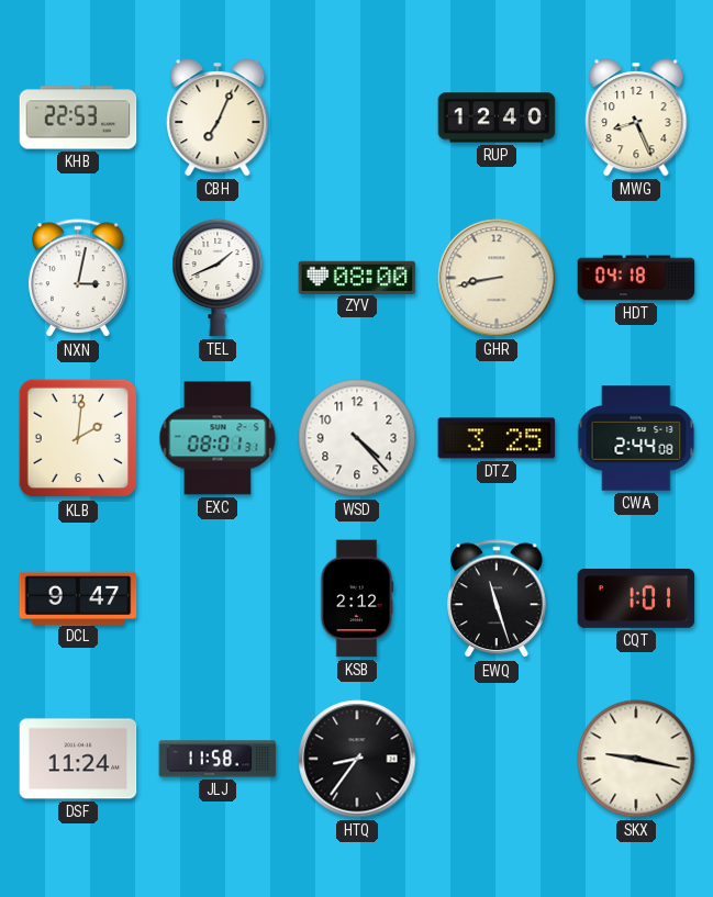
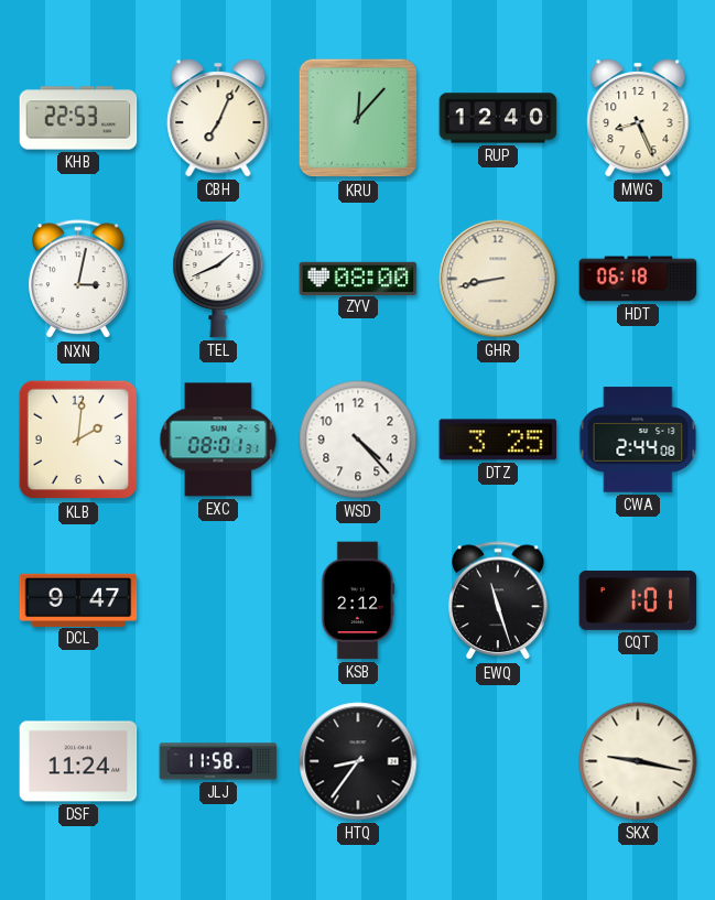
KRU: none -> 12:07 (358, 118)
HDT: 04:18 -> 06:18 (638, 279)
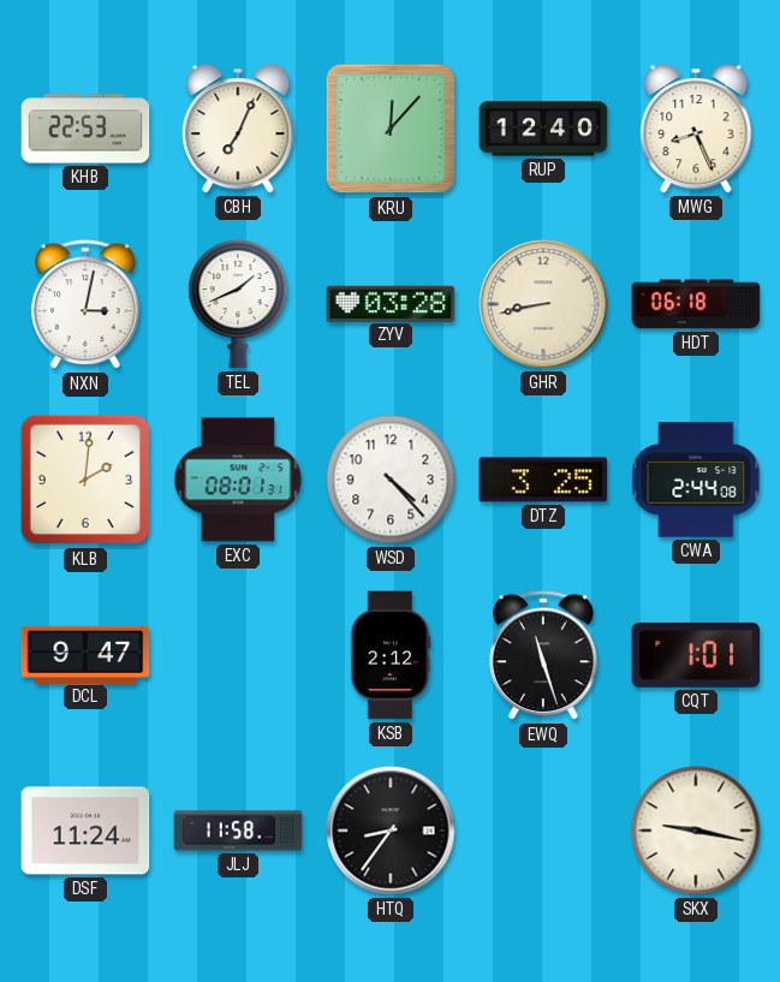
ZYV: 08:00 -> 03:28 (391, 303)
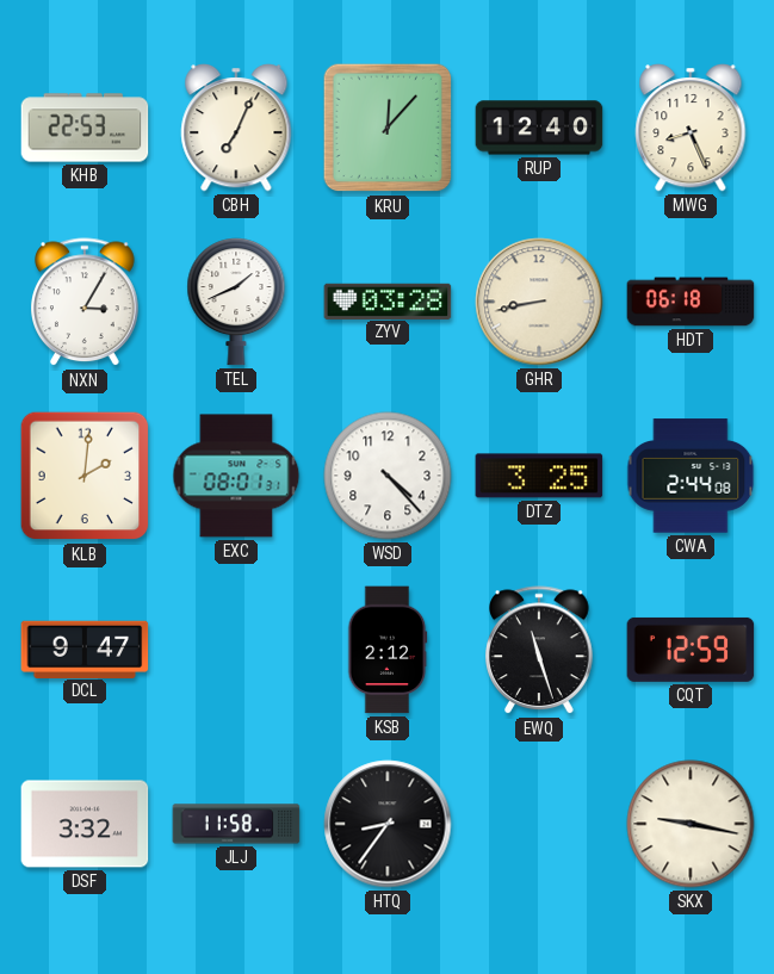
NXN: 3:02 -> 3:05 (86, 303)
CQT: 1:01 -> 12:59 (691, 650)
DSF: 11:24 -> 3:32 (85, 824)
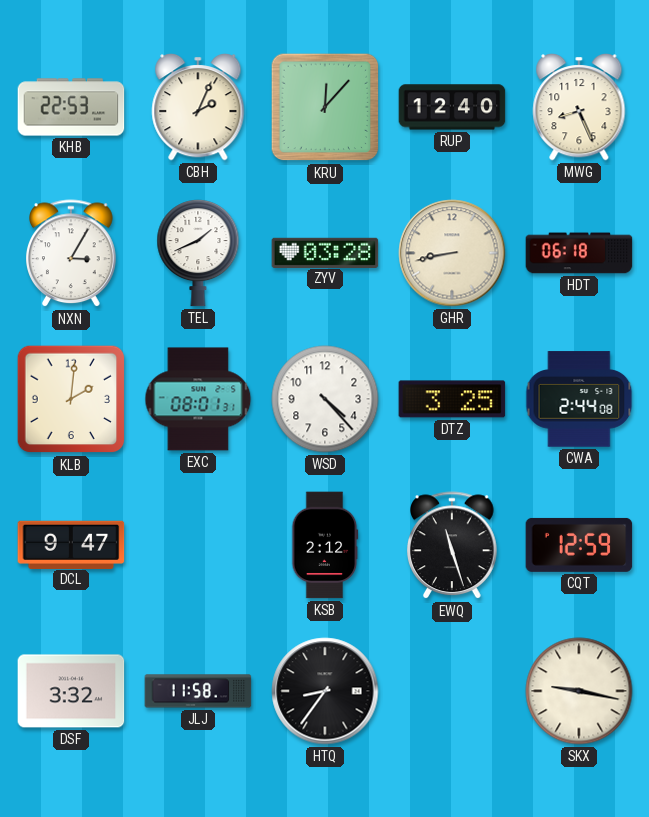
CBH: 7:04 -> 2:04 (198, 108)
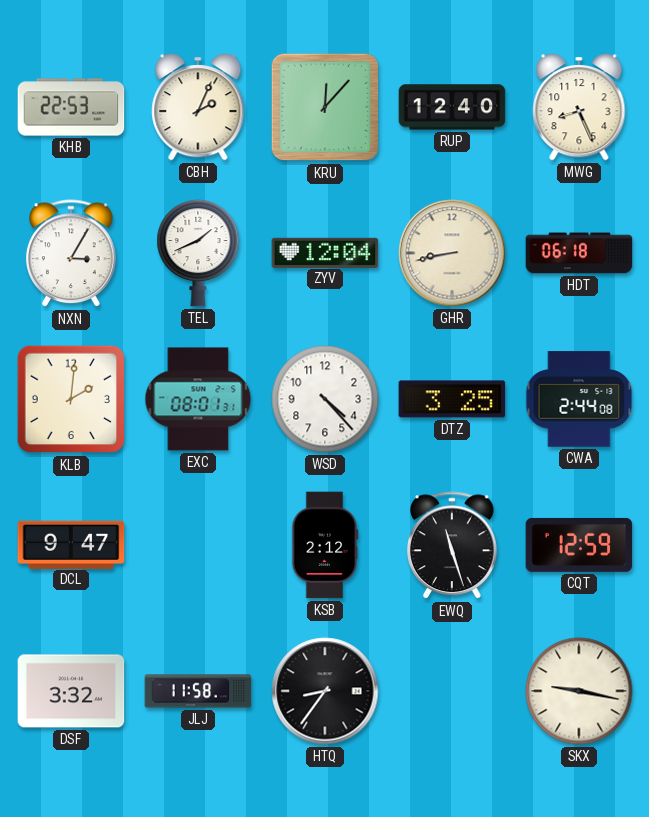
ZYV: 03:28 -> 12:04 (325, 252)
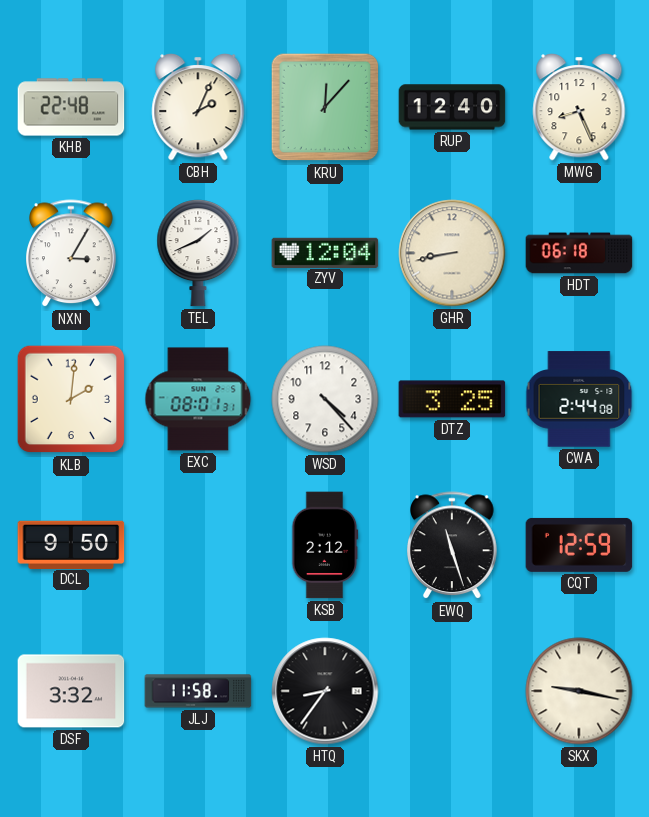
KHB: 22:53 -> 22:48 (71, 107)
DCL: 9:47 -> 9:50 (71, 544)
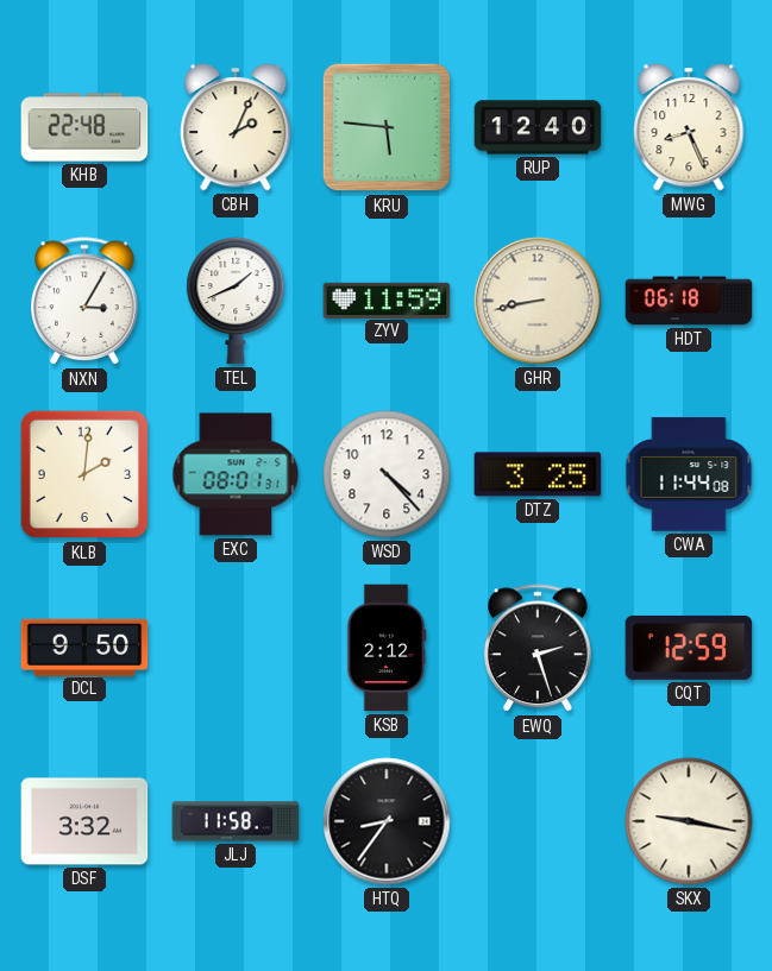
KRU: 12:07 -> 5:46 (387, 127)
ZYV: 12:04 -> 11:59 (387, 300)
CWA: 2:44 -> 11:44 (689, 474)
EWQ: 11:27 -> 2:27 (539, 649)
